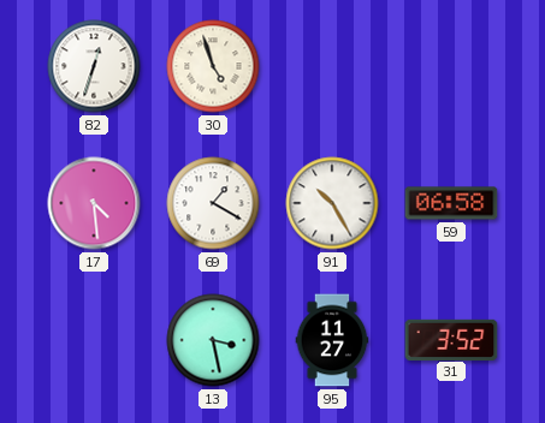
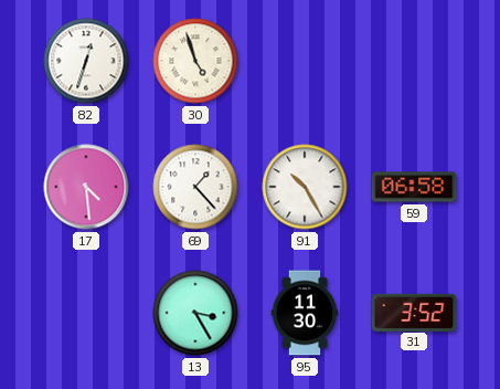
69: 1:20 -> 1:23 (195, 187)
13: 3:28 -> 3:25 (195, 313)
95: 11:27 -> 11:30 (305, 313)
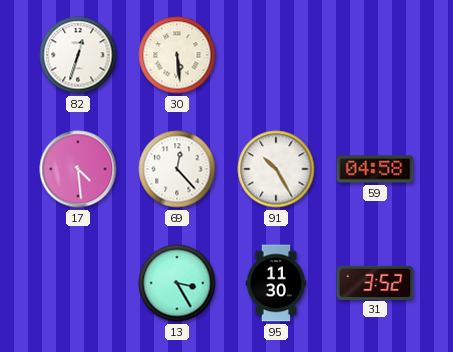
30: 4:57 -> 5:29 (177, 55)
69: 1:23 -> 12:23 (177, 169)
59: 06:58 -> 04:58 (375, 169)
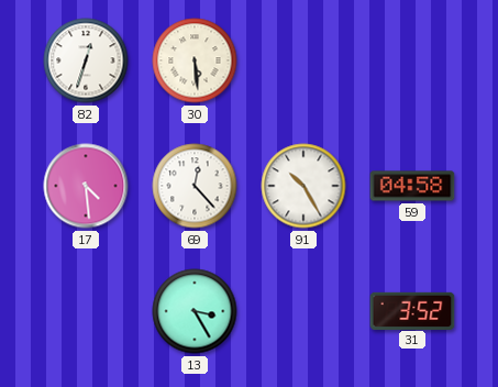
95: 11:30 -> none (276, 283)
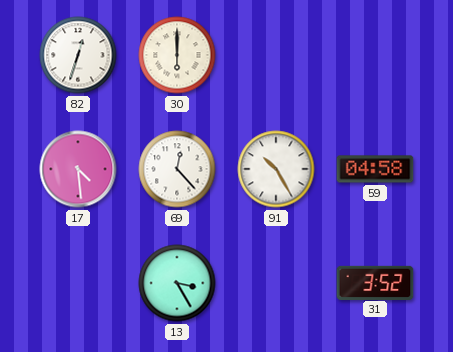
30: 5:29 -> 6:00 (177, 55)
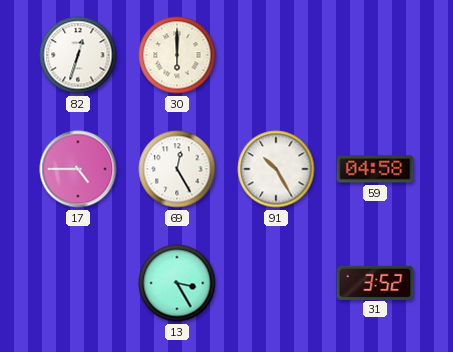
17: 4:29 -> 4:45 (78, 169)
69: 12:23 -> 12:25 (177, 169)
